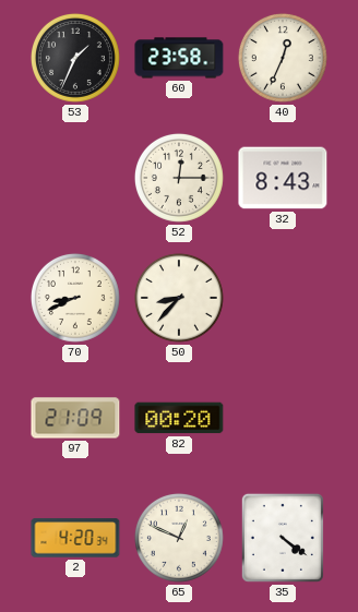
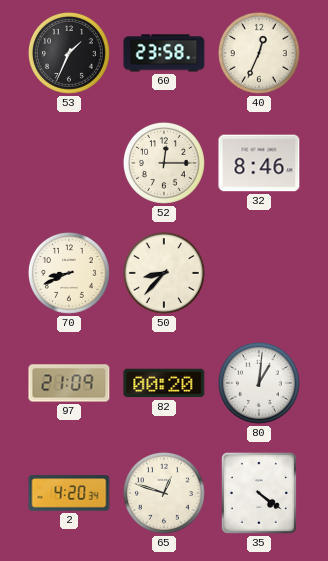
32: 8:43 -> 8:46 (259, 163)
80: none -> 1:01 (259, 383)
65: 12:49 -> 12:48 (164, 493)
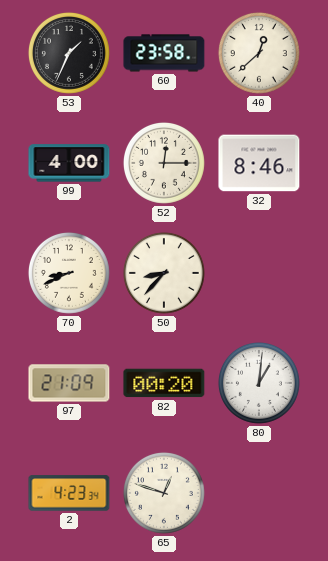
40: 12:34 -> 12:38 (259, 53)
99: none -> 4:00 (69, 163)
2: 4:20 -> 4:23 (69, 493)
35: 4:21 -> none (259, 493)
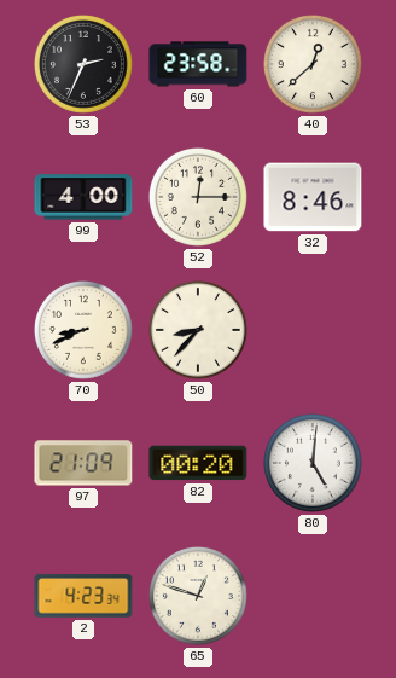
53: 1:34 -> 2:34 (83, 64)
80: 1:01 -> 5:01 (313, 463)
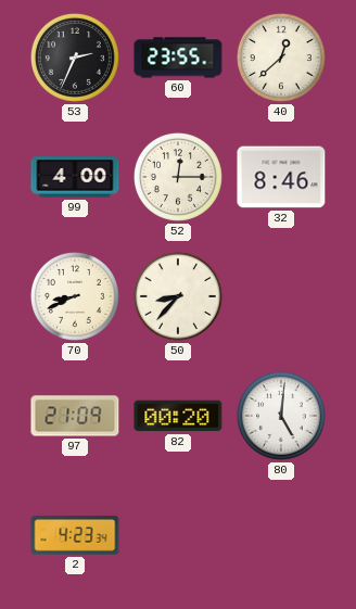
60: 23:58 -> 23:55 (178, 58)
65: 12:48 -> none (198, 596)
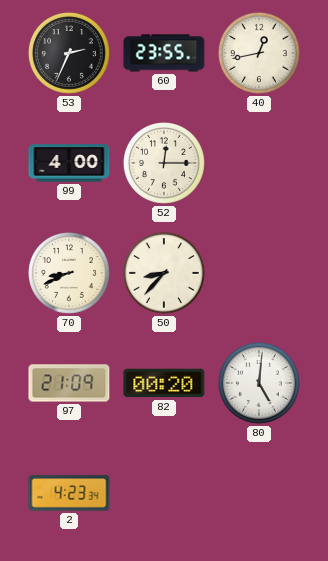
40: 12:38 -> 12:43 (259, 53)
32: 8:46 -> none (281, 177)
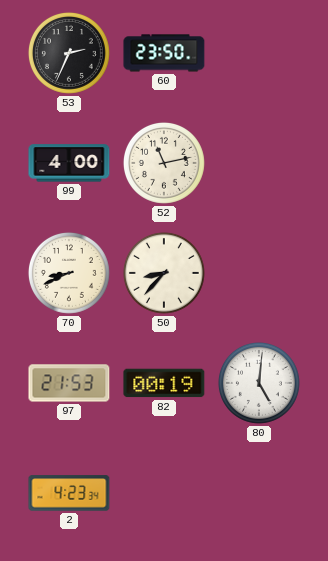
60: 23:55 -> 23:50 (164, 53)
40: 12:43 -> none (259, 53)
52: 12:15 -> 11:13 (164, 163)
97: 21:09 -> 21:53 (69, 383)
82: 00:20 -> 00:19 (164, 383)
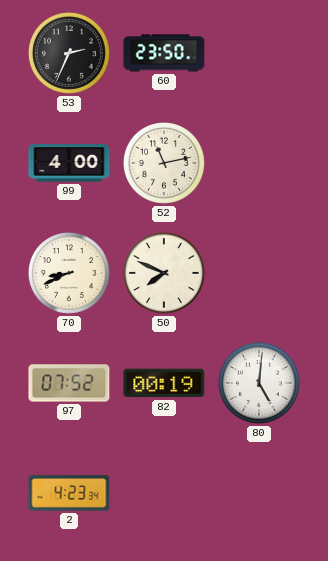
50: 8:37 -> 7:49 (164, 273)
97: 21:53 -> 07:52 (69, 383)
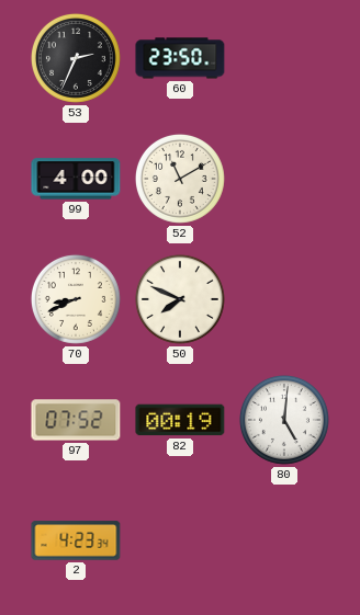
52: 11:13 -> 11:10 (180, 179)
